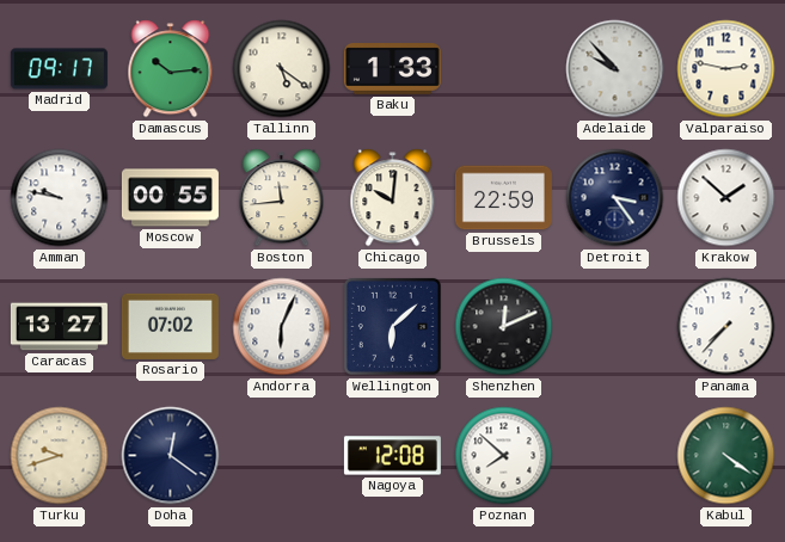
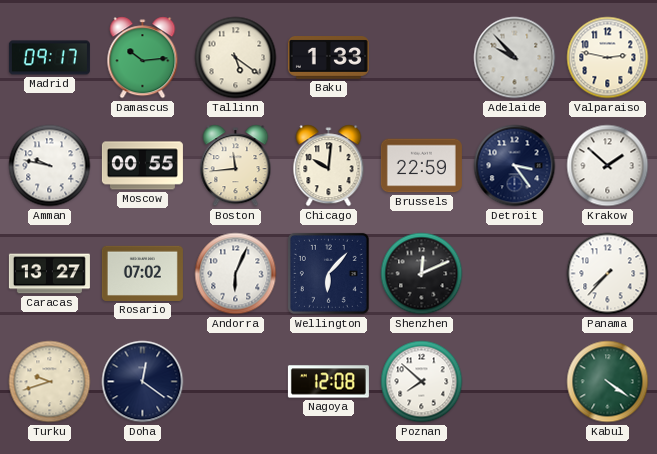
Wellington: 6:08 -> 6:07 (328, 273)
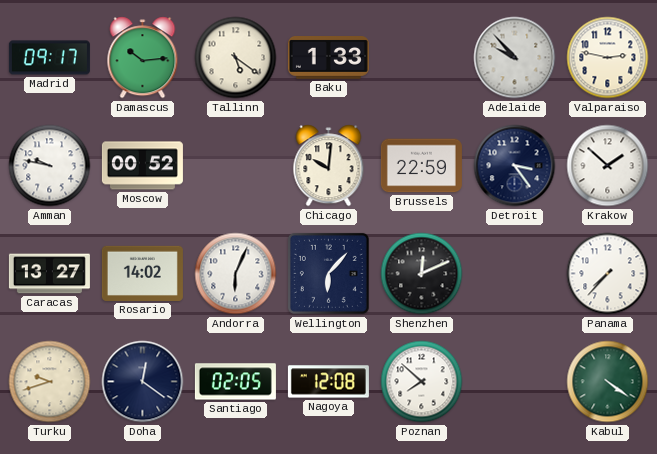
Moscow: 00:55 -> 00:52 (142, 166)
Boston: 11:44 -> none (236, 166)
Rosario: 07:02 -> 14:02 (142, 273)
Santiago: none -> 02:05 (235, 382)
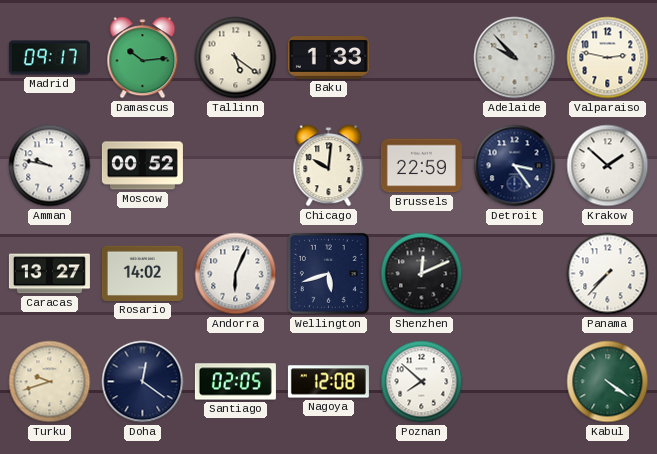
Wellington: 6:07 -> 5:42 (328, 273)
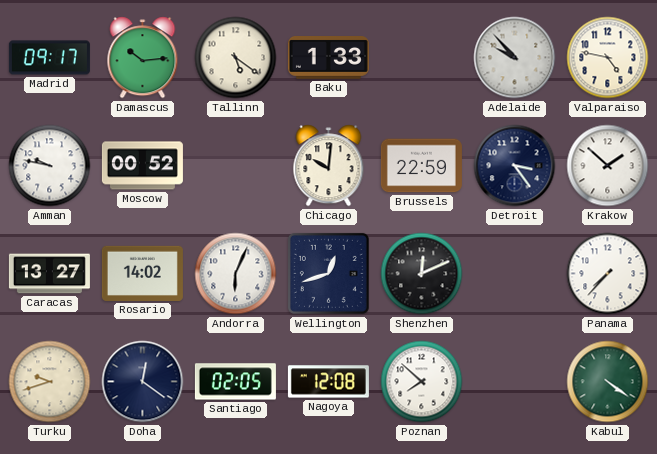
Valparaiso: 2:47 -> 4:47 (608, 58)
Wellington: 5:42 -> 12:42 (328, 273)
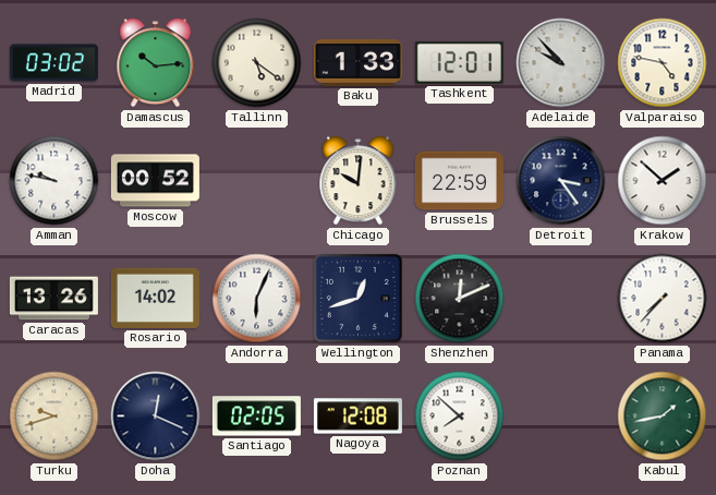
Madrid: 09:17 -> 03:02 (53, 63)
Tashkent: none -> 12:01 (459, 62)
Caracas: 13:27 -> 13:26 (53, 299)
Doha: 12:21 -> 12:19 (156, 416)
Kabul: 4:21 -> 1:43 (663, 416)
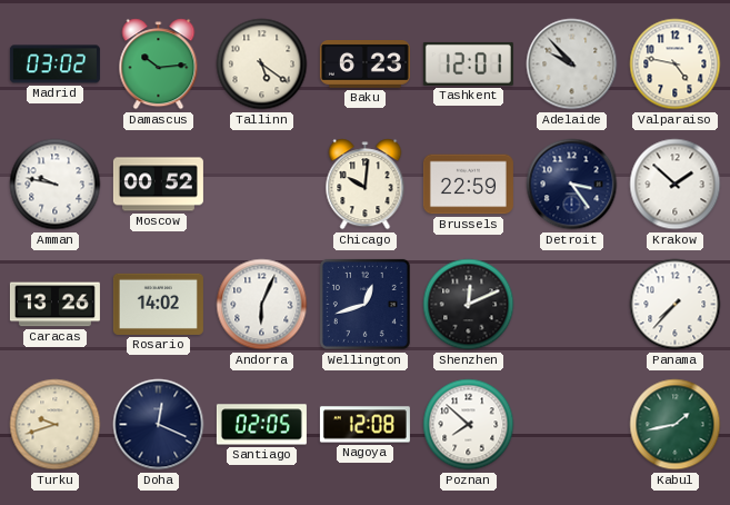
Baku: 1:33 -> 6:23 (364, 65)
